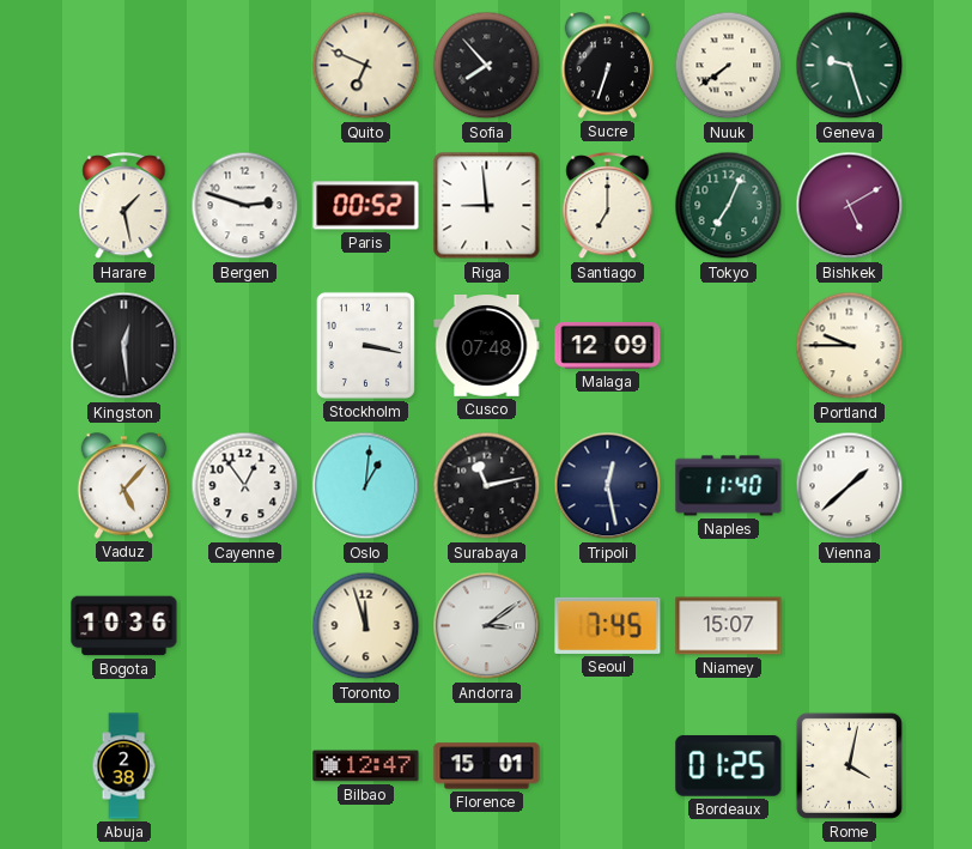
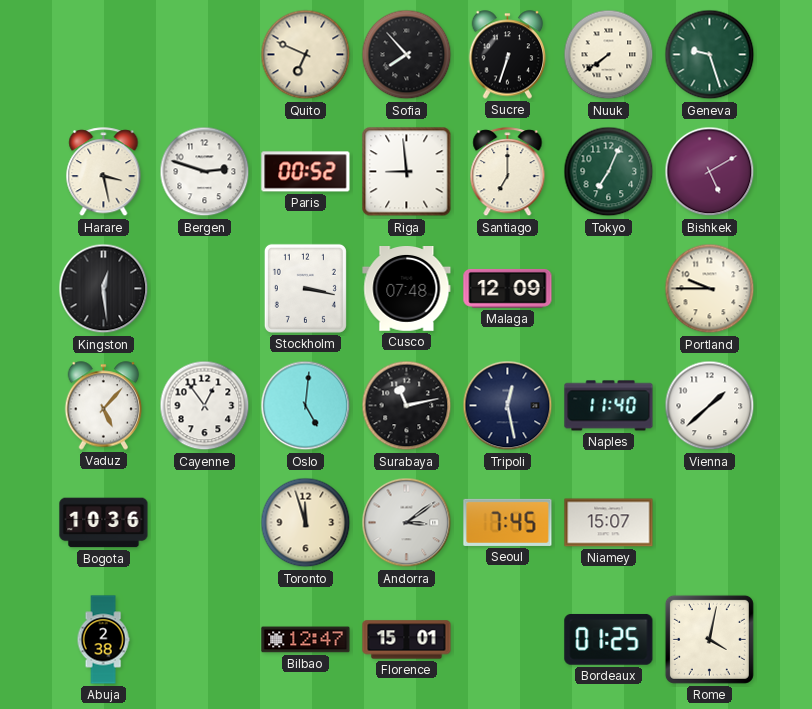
Harare: 1:28 -> 3:28 (104, 172)
Oslo: 1:01 -> 5:01 (306, 406)
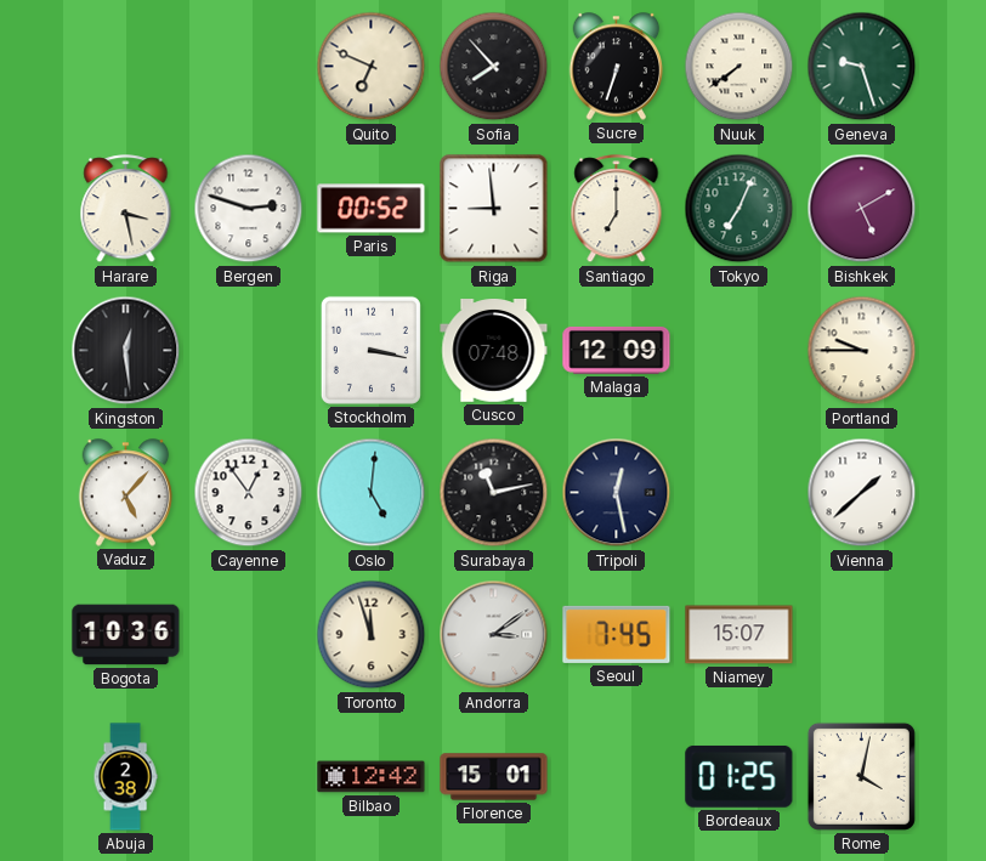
Naples: 11:40 -> none (609, 406)
Bilbao: 12:47 -> 12:42 (372, 777)
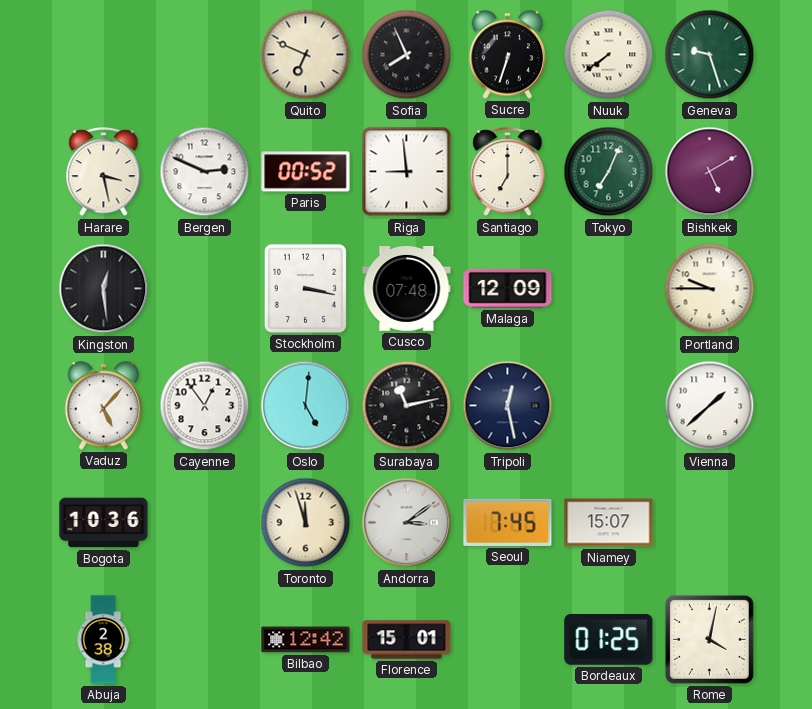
Sofia: 7:53 -> 7:56 (407, 55)
Bergen: 2:48 -> 2:49 (205, 172)
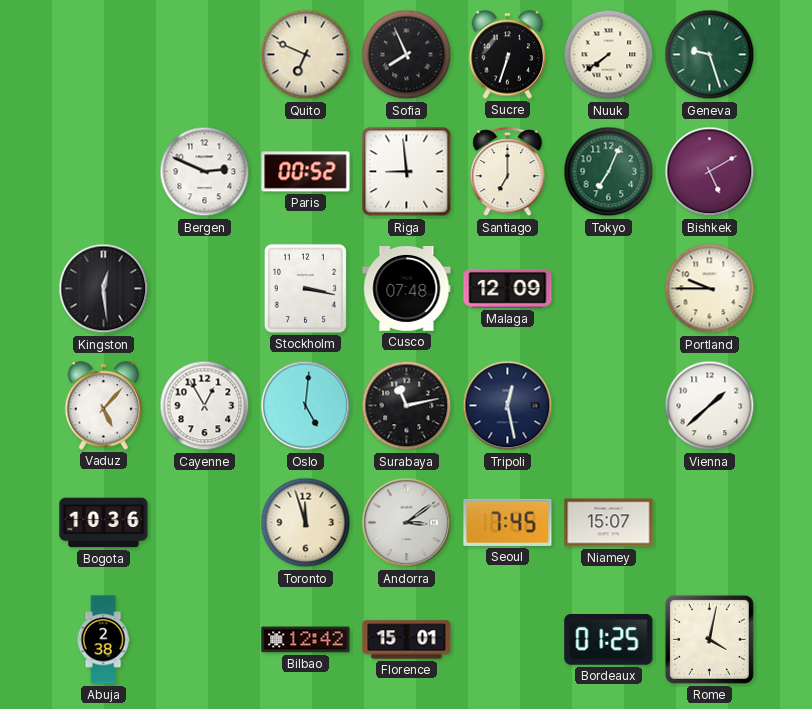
Harare: 3:28 -> none (104, 172)
Cayenne: 12:54 -> 12:55 (205, 406)
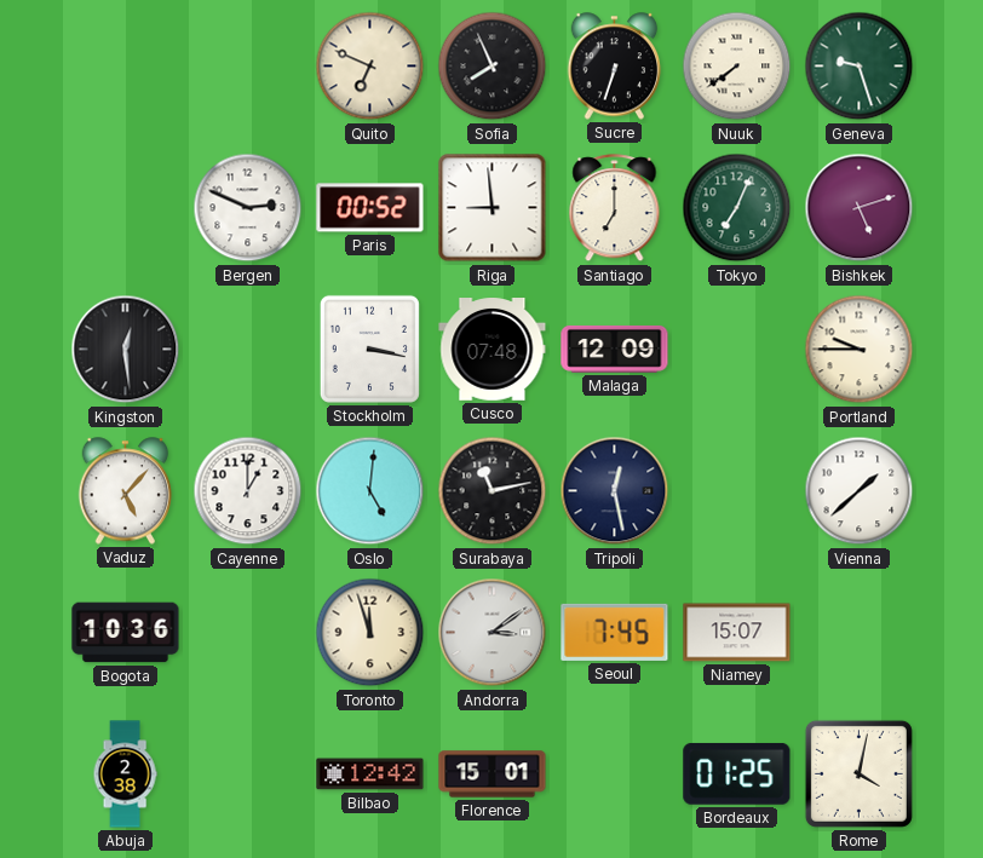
Bishkek: 5:10 -> 5:12 (860, 208)
Cayenne: 12:55 -> 1:00 (248, 491)
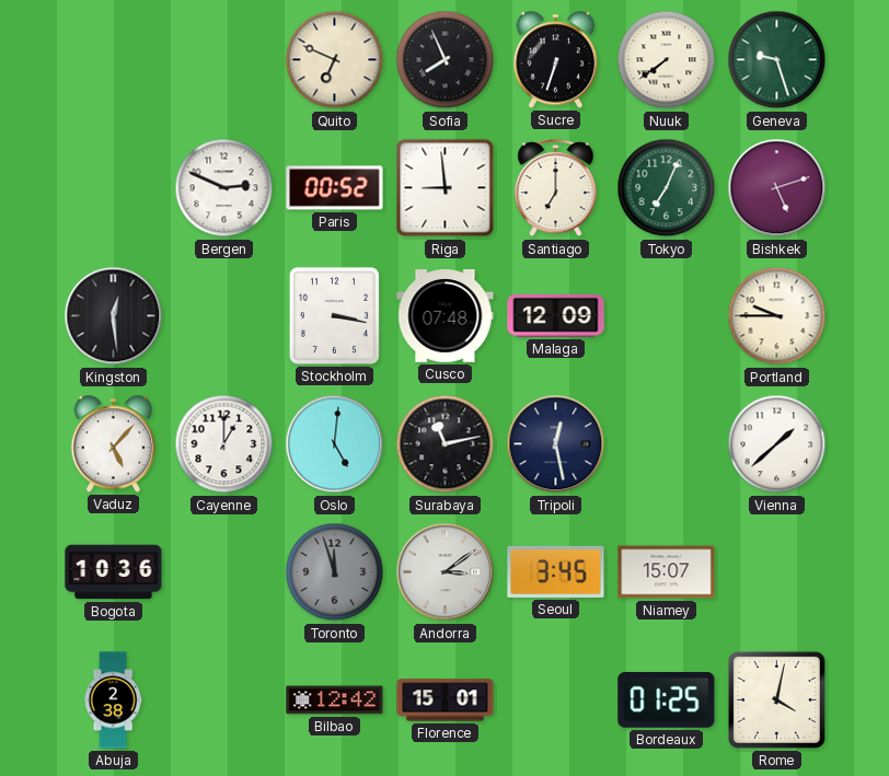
Toronto dial: cream -> grey (335, 572)
Seoul: 7:45 -> 3:45 (556, 571)
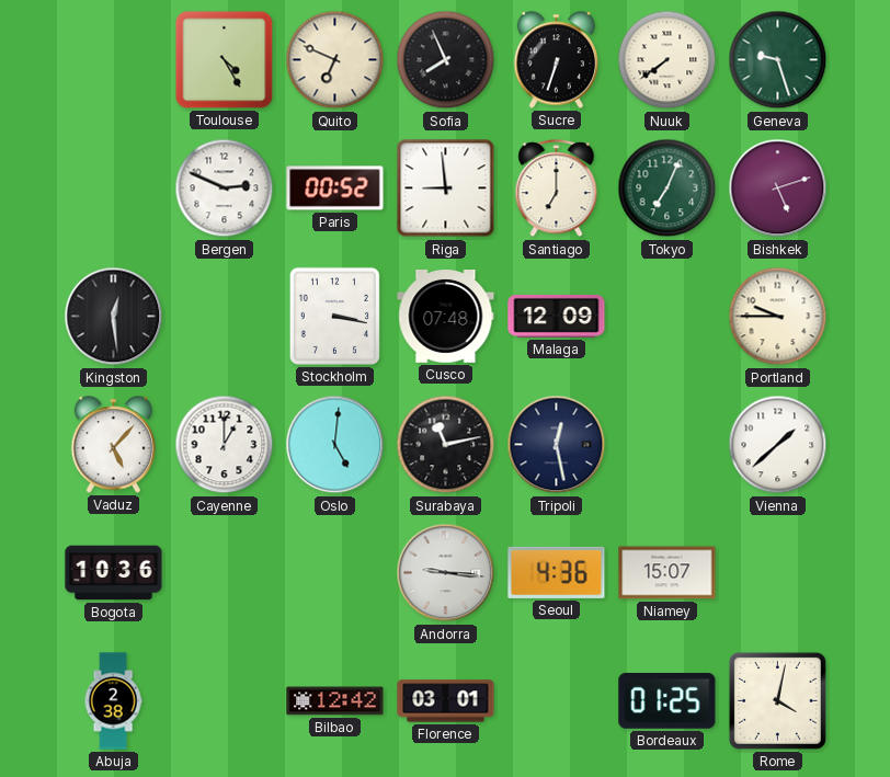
Toulouse: none -> 4:25 (225, 60)
Toronto: 11:57 -> none (335, 572)
Andorra: 3:09 -> 9:16 (446, 573)
Seoul: 3:45 -> 4:36 (557, 572)
Florence: 15:01 -> 03:01 (446, 701)
